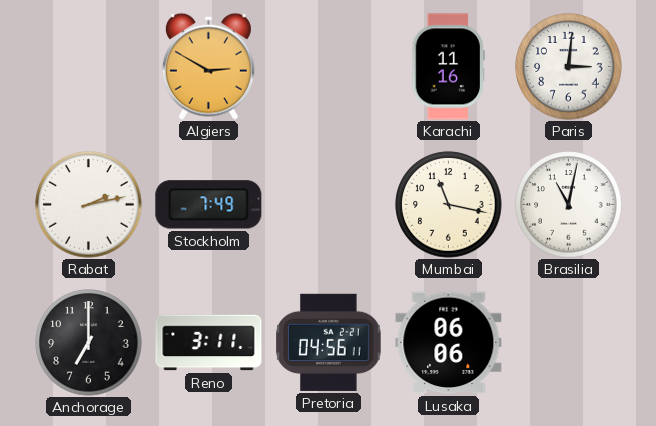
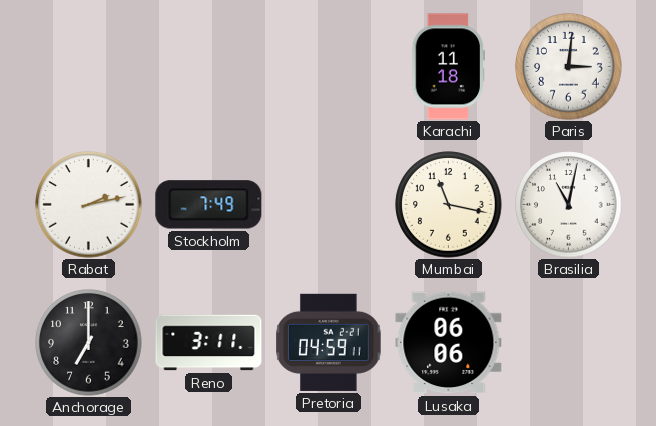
Algiers: 2:50 -> none (208, 66)
Karachi: 11:16 -> 11:18 (449, 67)
Pretoria: 04:56 -> 04:59 (329, 342)
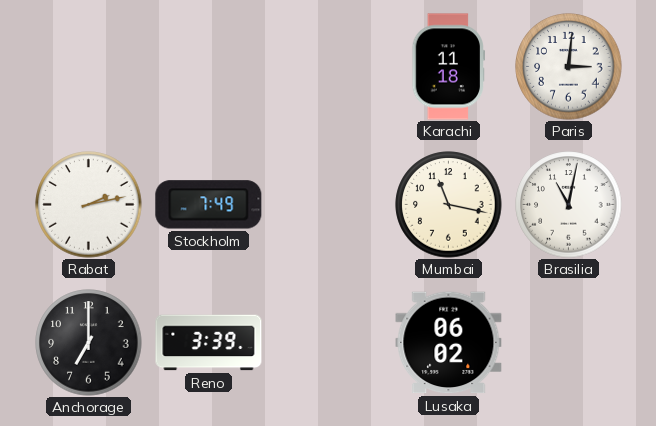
Reno: 3:11 -> 3:39 (209, 343)
Pretoria: 04:59 -> none (329, 342)
Lusaka: 06:06 -> 06:02 (449, 343)
